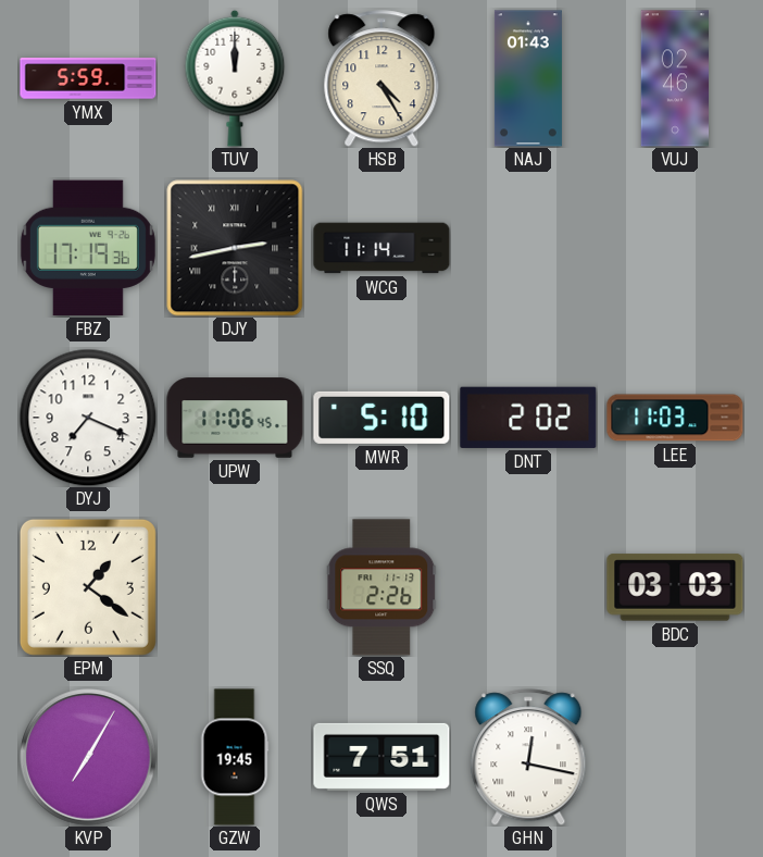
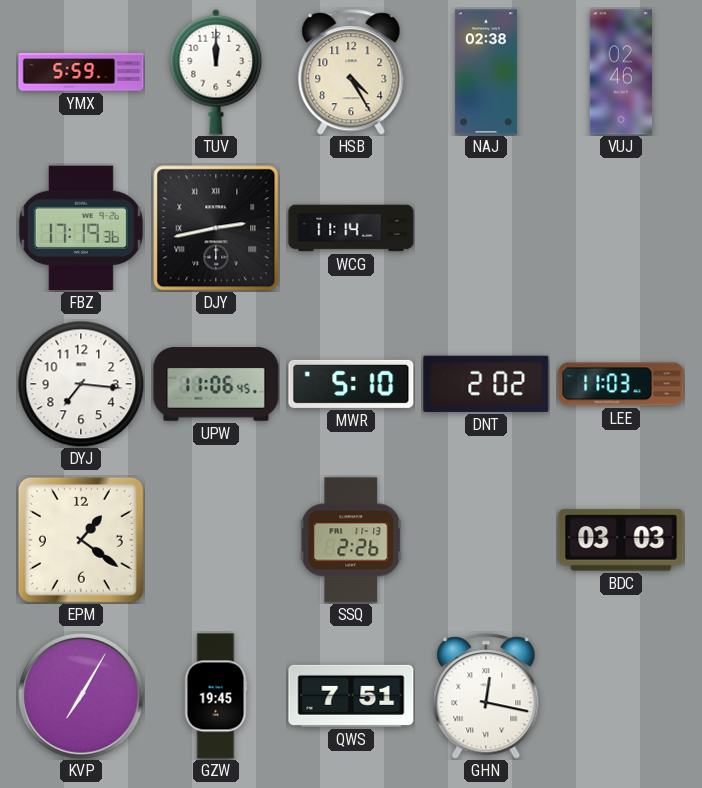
NAJ: 01:43 -> 02:38 (486, 72)
DYJ: 7:19 -> 7:16 (81, 384)
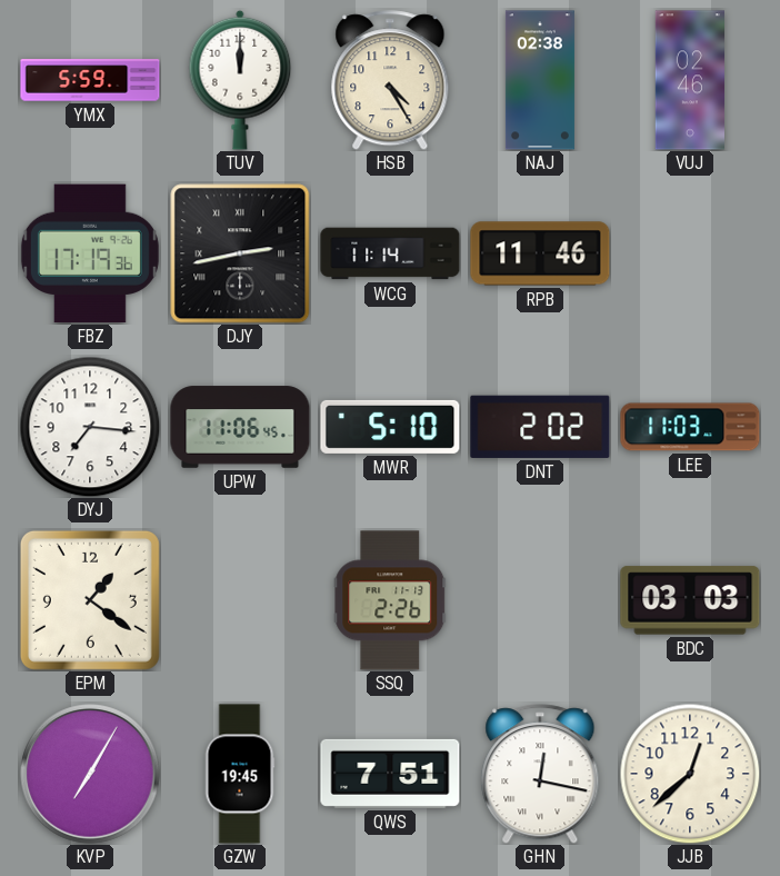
RPB: none -> 11:46 (540, 253)
JJB: none -> 12:38 (690, 774)
